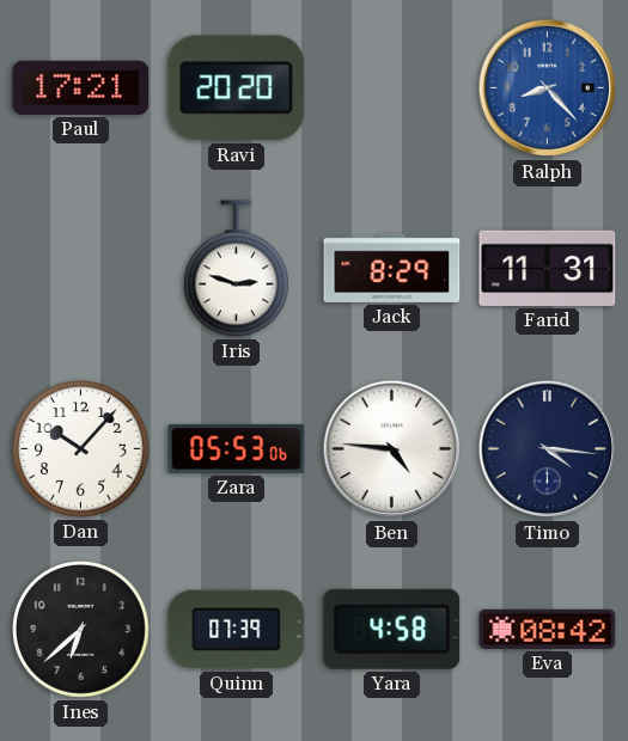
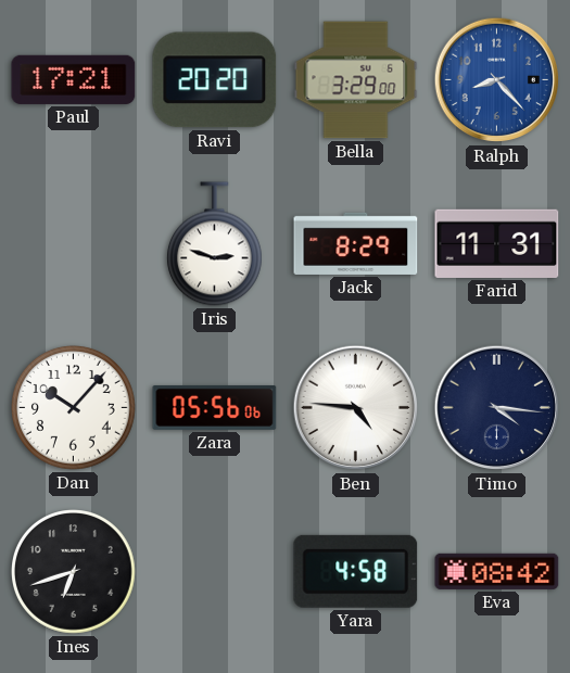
Bella: none -> 3:29 (356, 80)
Zara: 05:53 -> 05:56 (215, 407)
Ines: 6:38 -> 6:42 (74, 572)
Quinn: 07:39 -> none (237, 630)
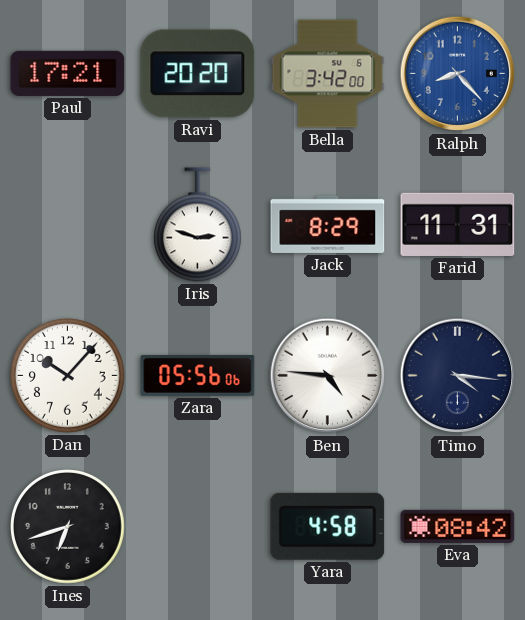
Bella: 3:29 -> 3:42 (328, 74)
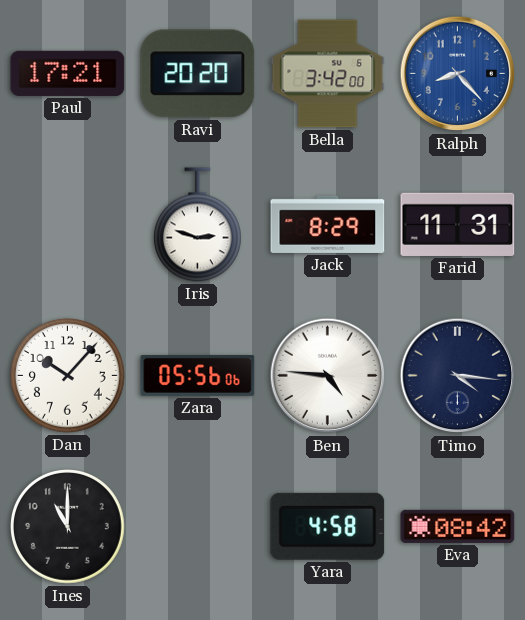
Ines: 6:42 -> 11:00 (68, 527)
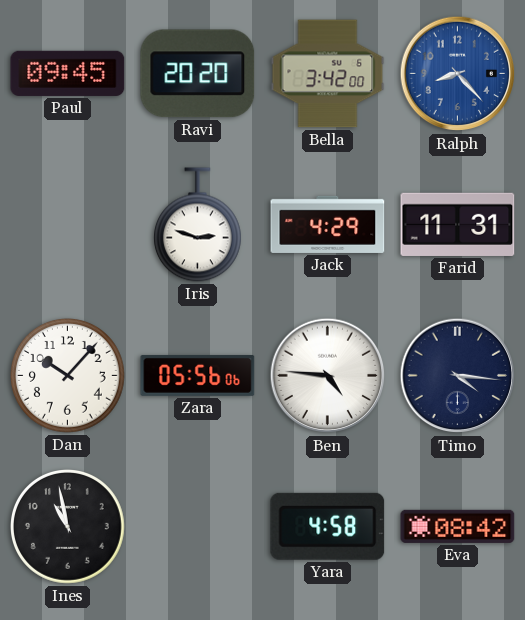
Paul: 17:21 -> 09:45 (68, 73)
Jack: 8:29 -> 4:29 (328, 224)
Ines: 11:00 -> 10:58 (68, 527)
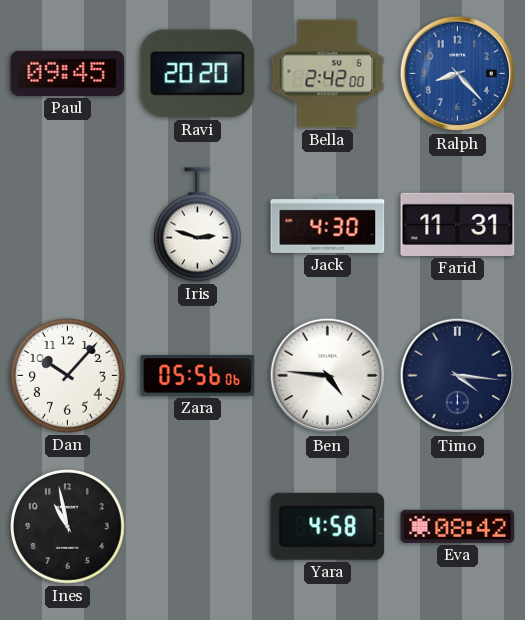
Bella: 3:42 -> 2:42 (328, 74)
Jack: 4:29 -> 4:30 (328, 224)
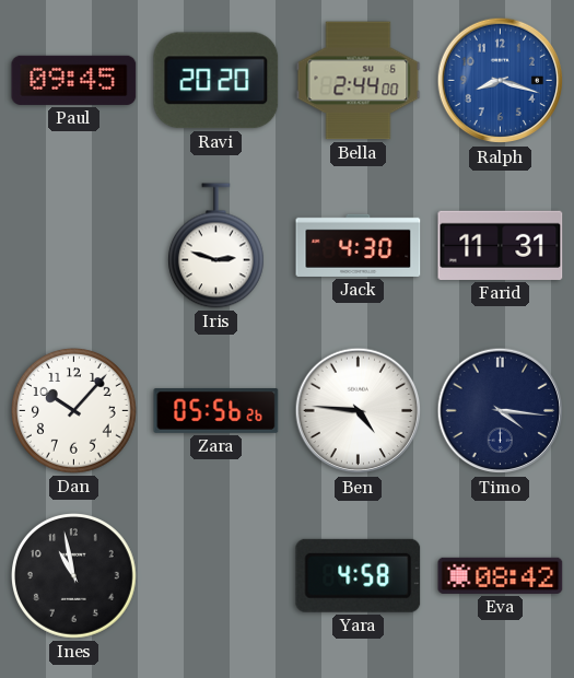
Bella: 2:42 -> 2:44 (359, 81)
Ralph: 8:23 -> 8:18 (501, 81)
Zara: 05:56:06 -> 05:56:26 (216, 410)
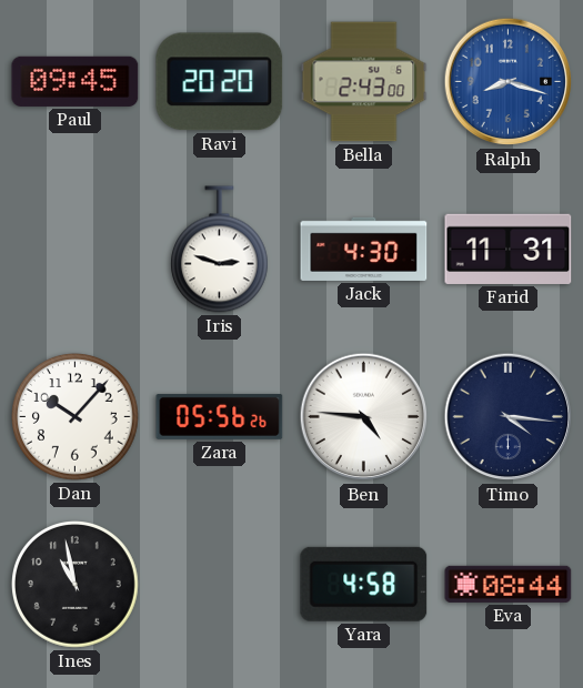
Bella: 2:44 -> 2:43 (364, 82)
Eva: 08:42 -> 08:44 (509, 584)
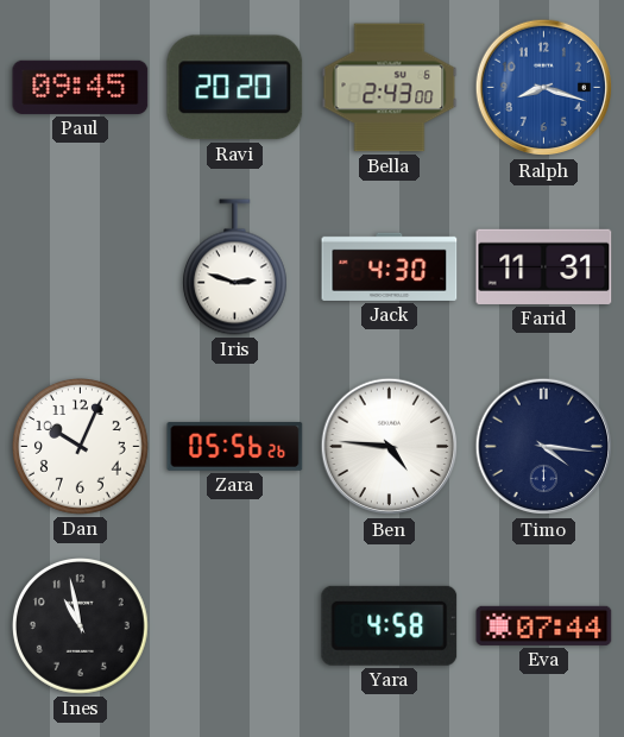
Dan: 10:07 -> 10:04 (81, 447)
Eva: 08:44 -> 07:44 (544, 625)
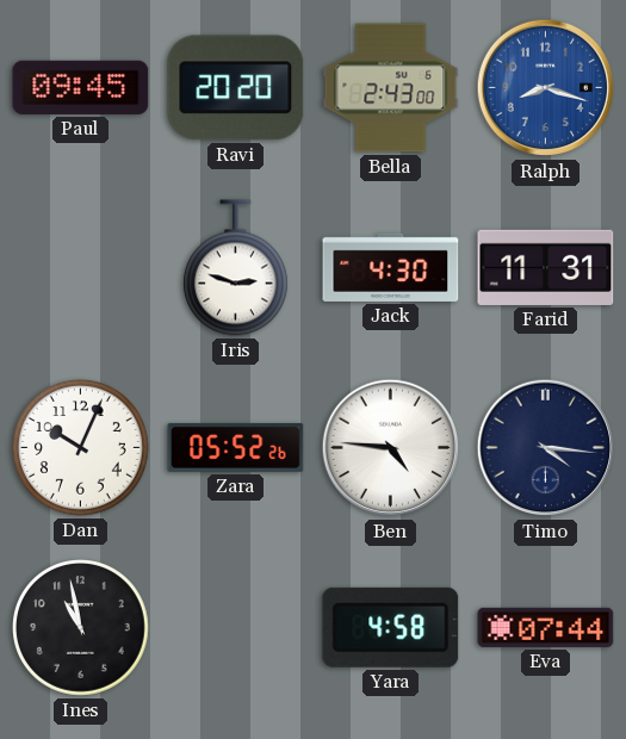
Zara: 05:56 -> 05:52 (236, 447)
